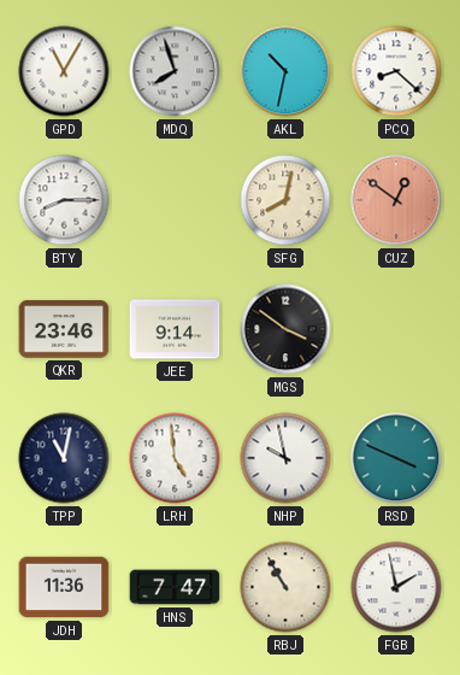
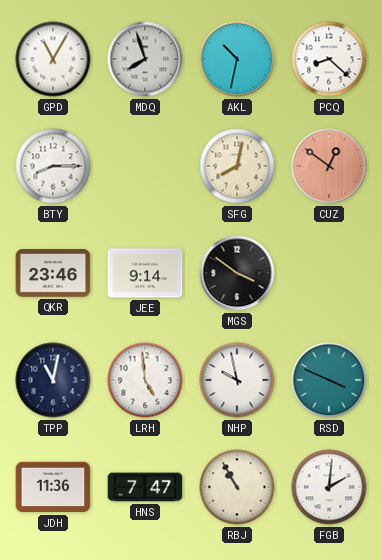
FGB: 1:58 -> 2:01 (329, 487)
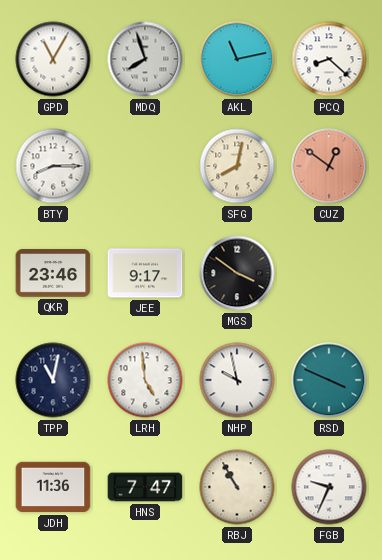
AKL: 10:32 -> 11:13 (237, 59)
JEE: 9:14 -> 9:17 (145, 273)
FGB: 2:01 -> 9:34 (329, 487)
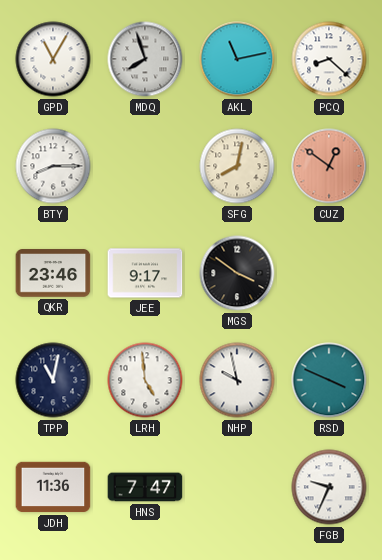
RBJ: 10:55 -> none (237, 487)
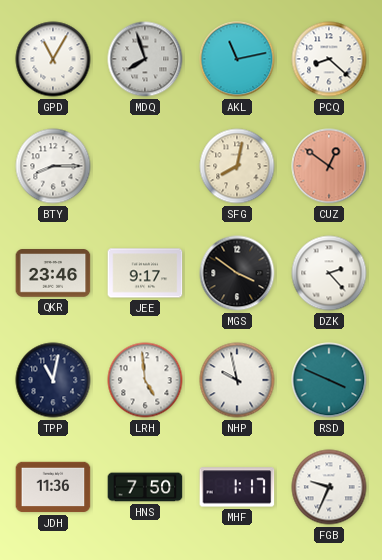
DZK: none -> 2:23 (329, 273)
HNS: 7:47 -> 7:50 (145, 487)
MHF: none -> 1:17 (237, 487)
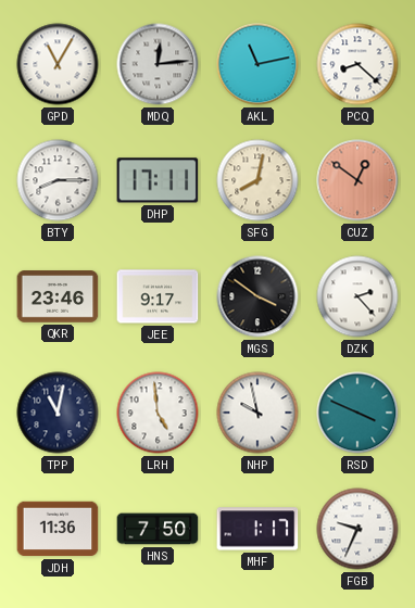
MDQ: 7:57 -> 12:14 (158, 64)
DHP: none -> 17:11 (158, 180)
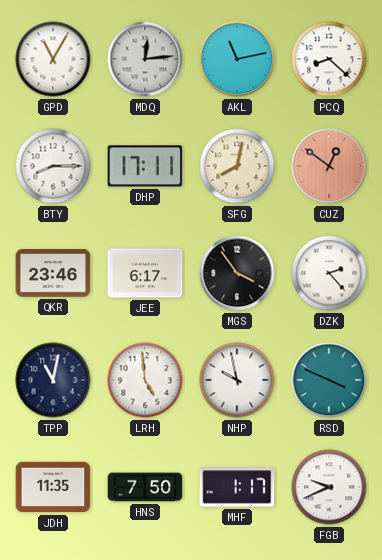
JEE: 9:17 -> 6:17 (145, 273)
MGS: 3:51 -> 3:54 (237, 273)
JDH: 11:36 -> 11:35 (53, 487)
FGB: 9:34 -> 9:41 (329, 487)
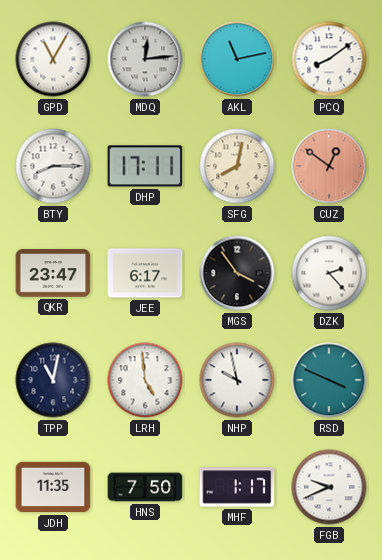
PCQ: 8:22 -> 8:09 (329, 59)
QKR: 23:46 -> 23:47 (53, 273)
